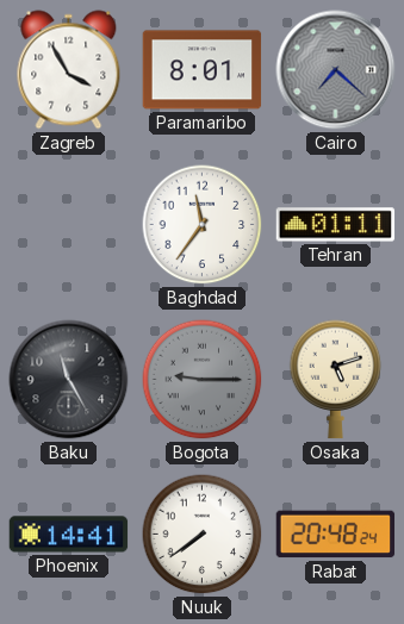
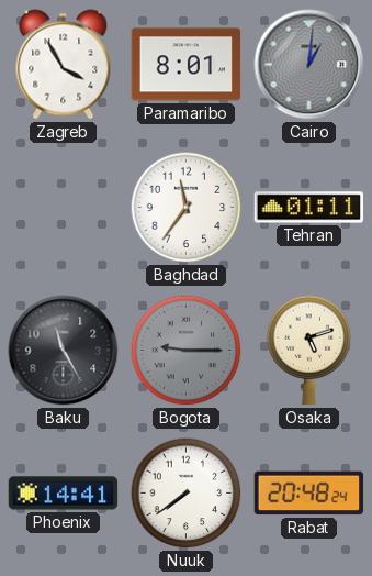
Cairo: 7:22 -> 1:01 (309, 65)
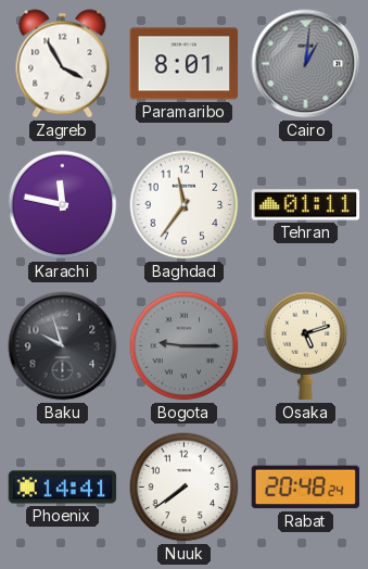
Karachi: none -> 11:47 (63, 205)
Baku: 11:25 -> 9:57 (63, 346)
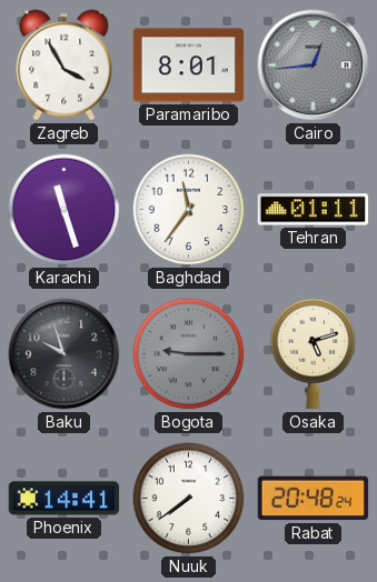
Cairo: 1:01 -> 12:44 (314, 66)
Karachi: 11:47 -> 11:27 (65, 210)
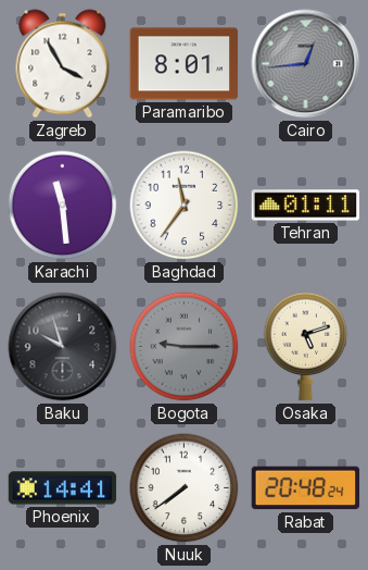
Karachi: 11:27 -> 11:29 (63, 206)
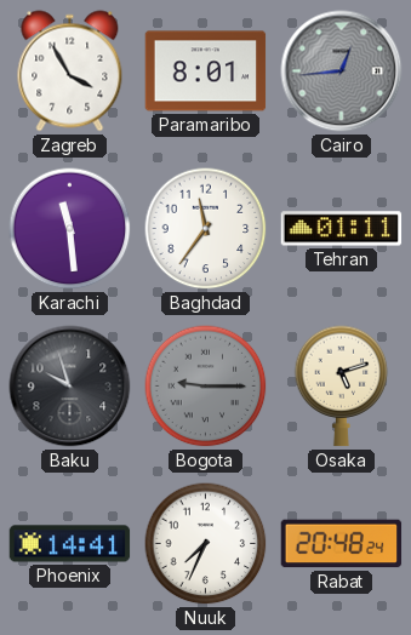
Nuuk: 7:39 -> 7:34 (206, 544)
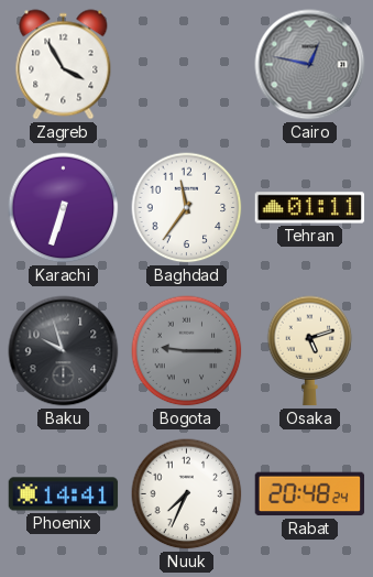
Paramaribo: 8:01 -> none (206, 71)
Cairo: 12:44 -> 12:47 (310, 65)
Karachi: 11:29 -> 6:33 (64, 208)
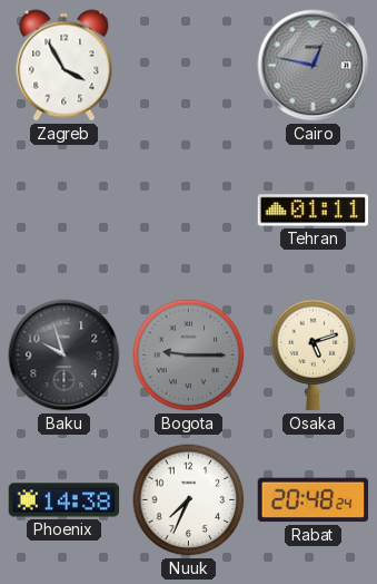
Karachi: 6:33 -> none (64, 208)
Baghdad: 11:36 -> none (187, 208)
Phoenix: 14:41 -> 14:38 (65, 500)
